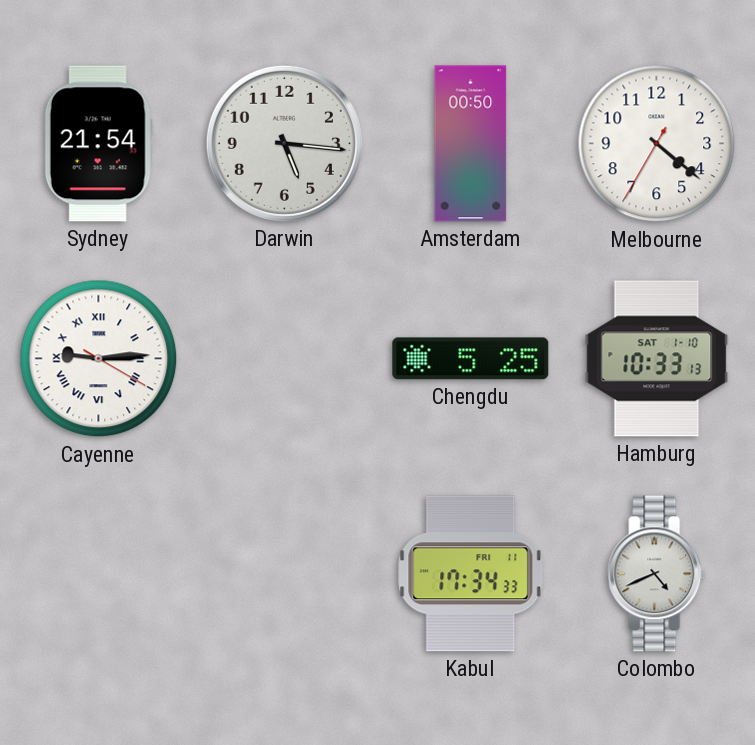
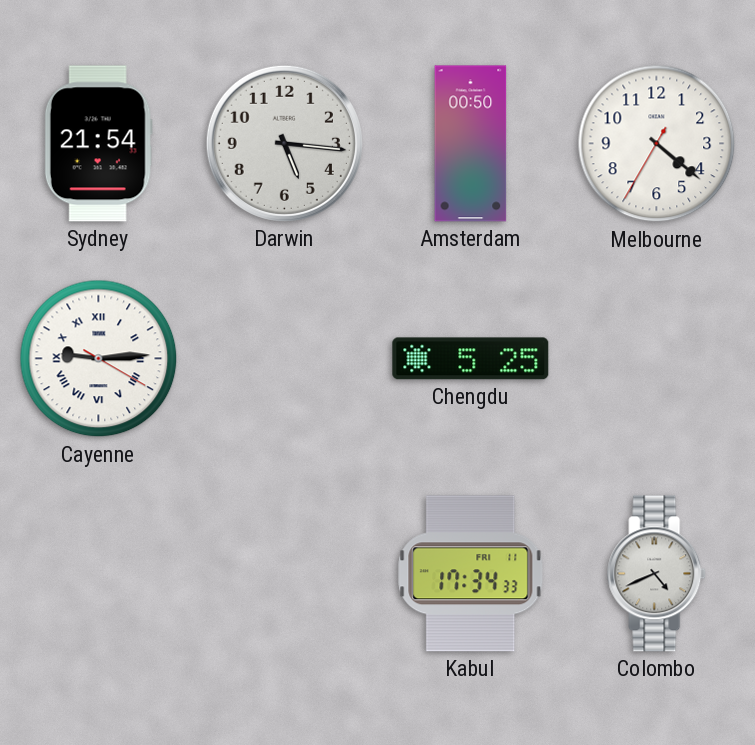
Hamburg: 10:33 -> none (657, 359)
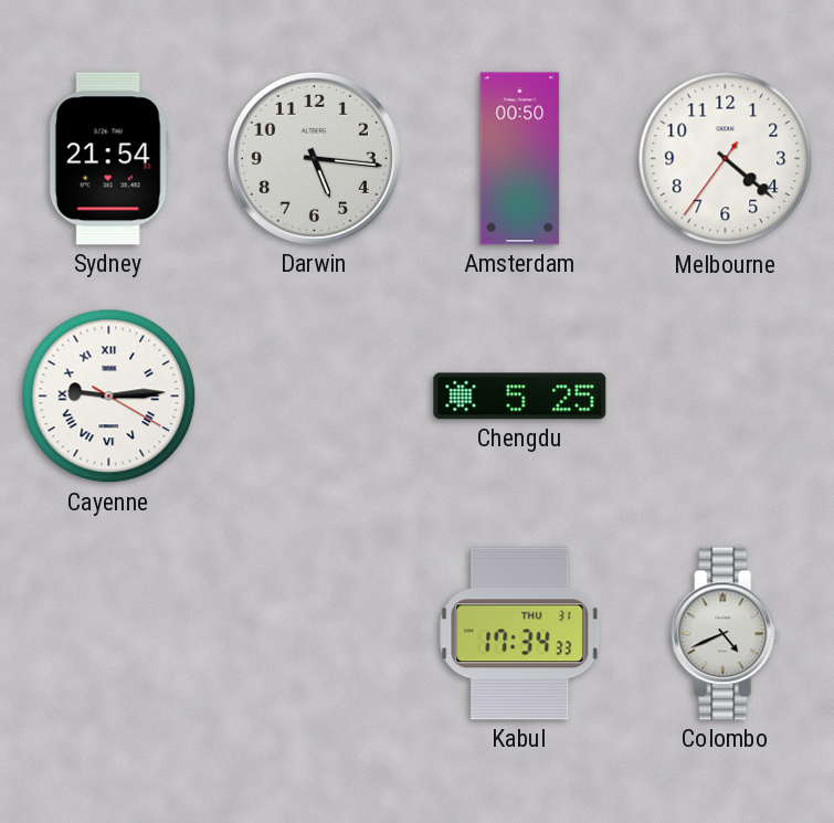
Melbourne: 4:21:35 -> 4:21:36 (726, 159)
Kabul date: FRI 11 -> THU 31 (520, 634)
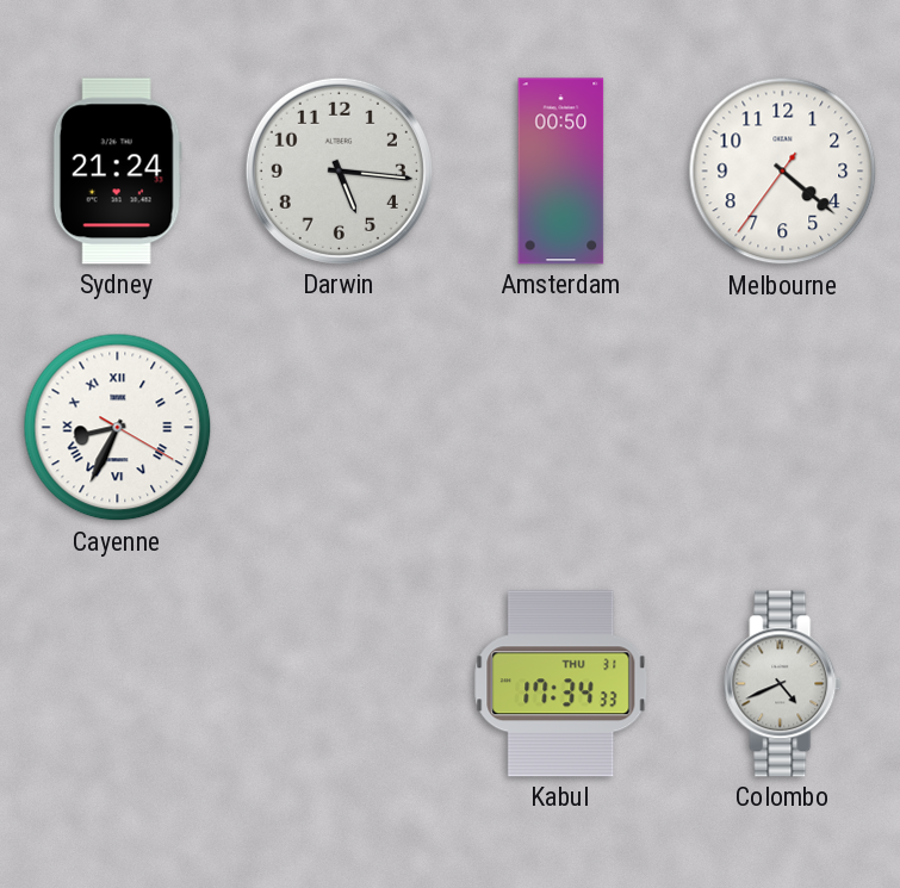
Sydney: 21:54 -> 21:24 (117, 172)
Cayenne: 9:14 -> 8:34 (118, 428)
Chengdu: 5:25 -> none (520, 397)
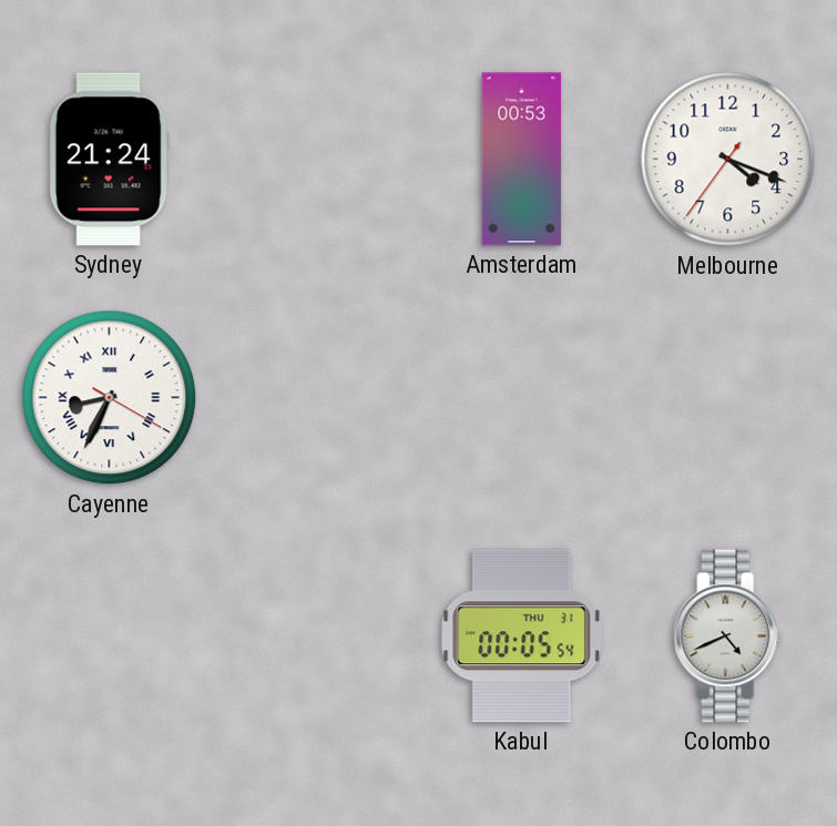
Darwin: 5:16 -> none (339, 170)
Amsterdam: 00:50 -> 00:53 (522, 160)
Melbourne: 4:21 -> 4:18 (728, 160)
Kabul: 17:34 -> 00:05 (522, 636)
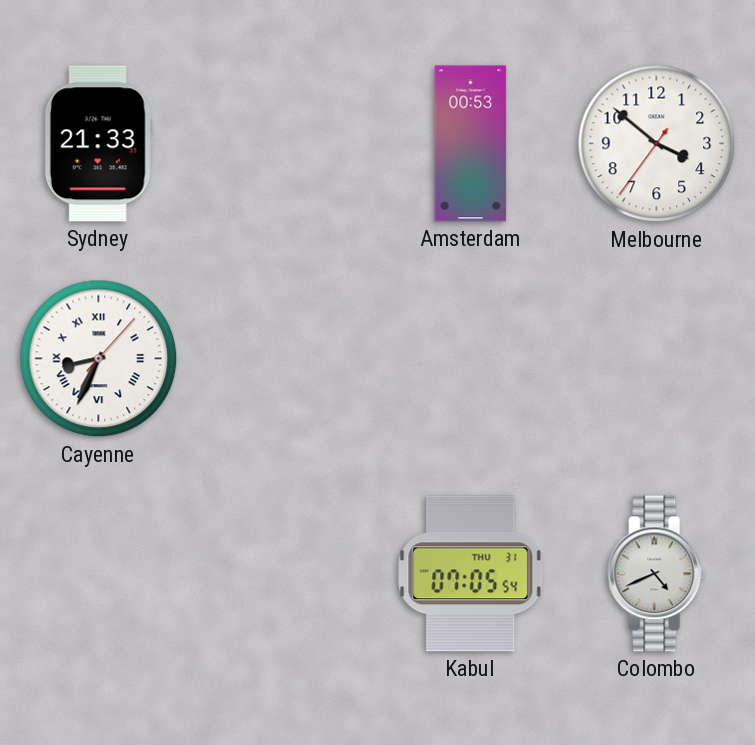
Sydney: 21:24 -> 21:33 (98, 144)
Melbourne: 4:18 -> 3:51 (657, 144)
Cayenne: 8:34:20 -> 8:34:07 (99, 359)
Kabul: 00:05 -> 07:05 (471, 574)
